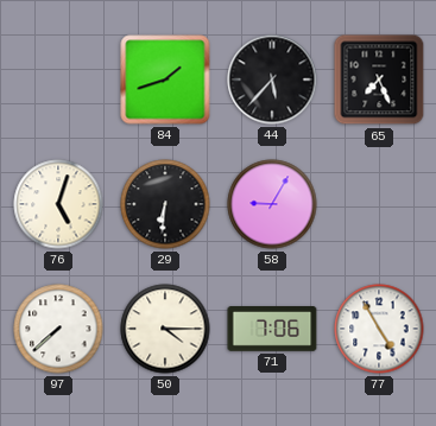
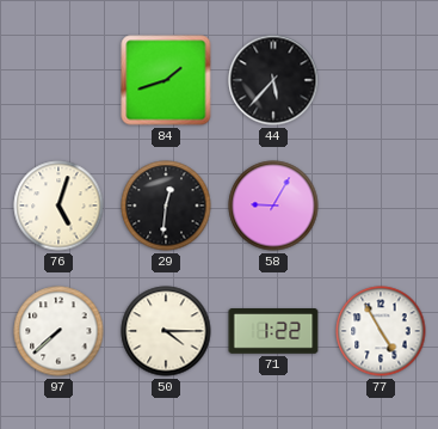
65: 7:26 -> none (379, 80)
29: 6:31 -> 12:31 (166, 206)
71: 7:06 -> 1:22 (273, 331)
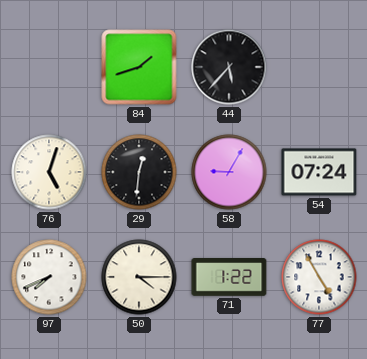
54: none -> 07:24 (319, 172)
97: 7:38 -> 7:41 (49, 277)
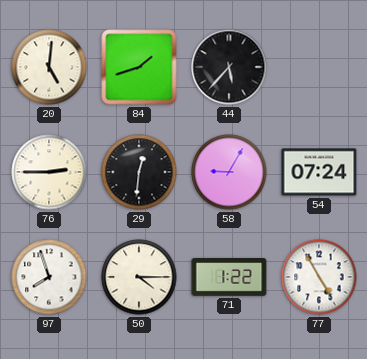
20: none -> 5:01 (49, 67)
76: 5:03 -> 2:45 (49, 172)
97: 7:41 -> 7:57 (49, 277)
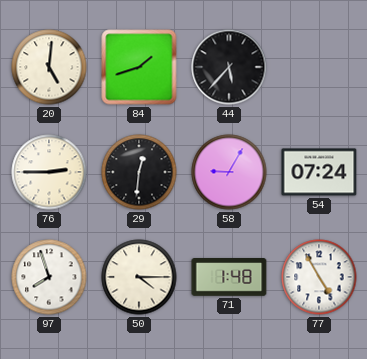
71: 1:22 -> 1:48 (229, 277)
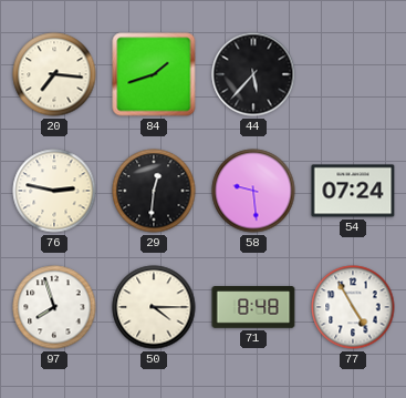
20: 5:01 -> 7:16 (54, 74)
76: 2:45 -> 2:47 (54, 191)
58: 9:05 -> 9:29 (253, 191)
71: 1:48 -> 8:48 (253, 307)
